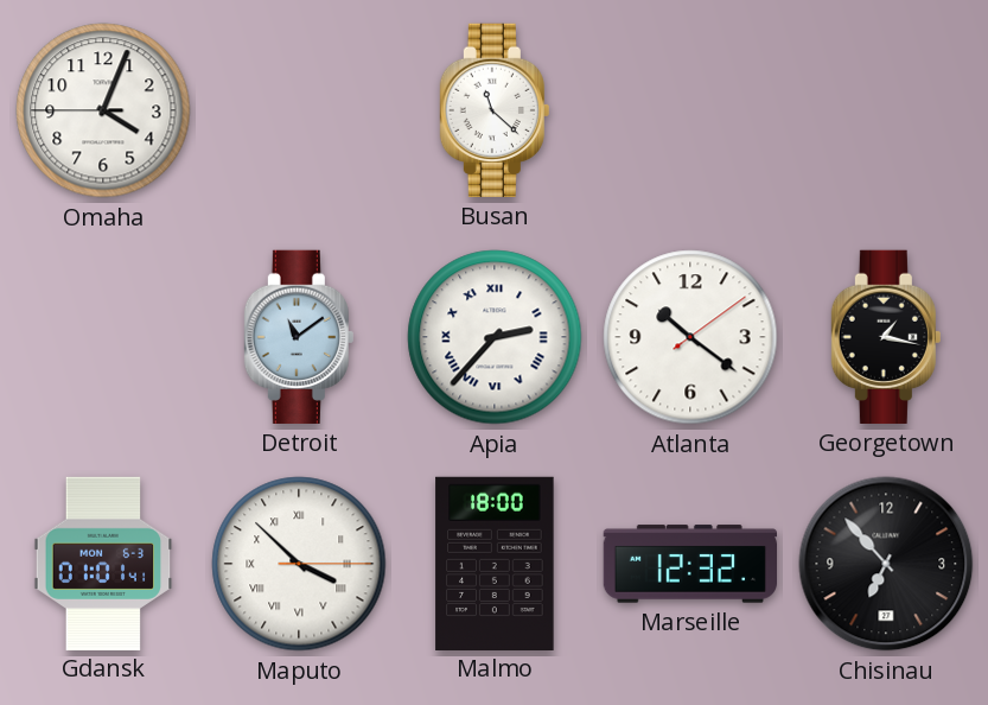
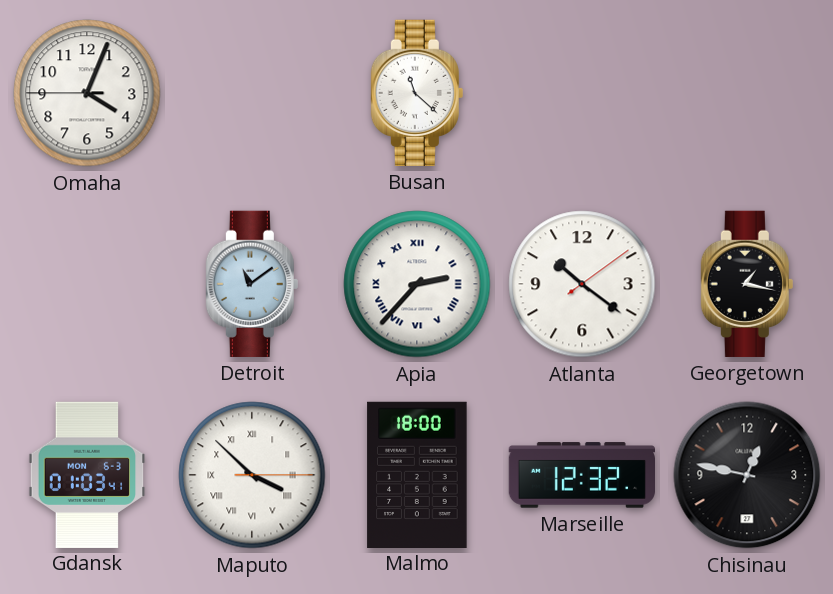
Gdansk: 01:01 -> 01:03 (87, 474)
Chisinau: 6:53 -> 12:47 (747, 475)
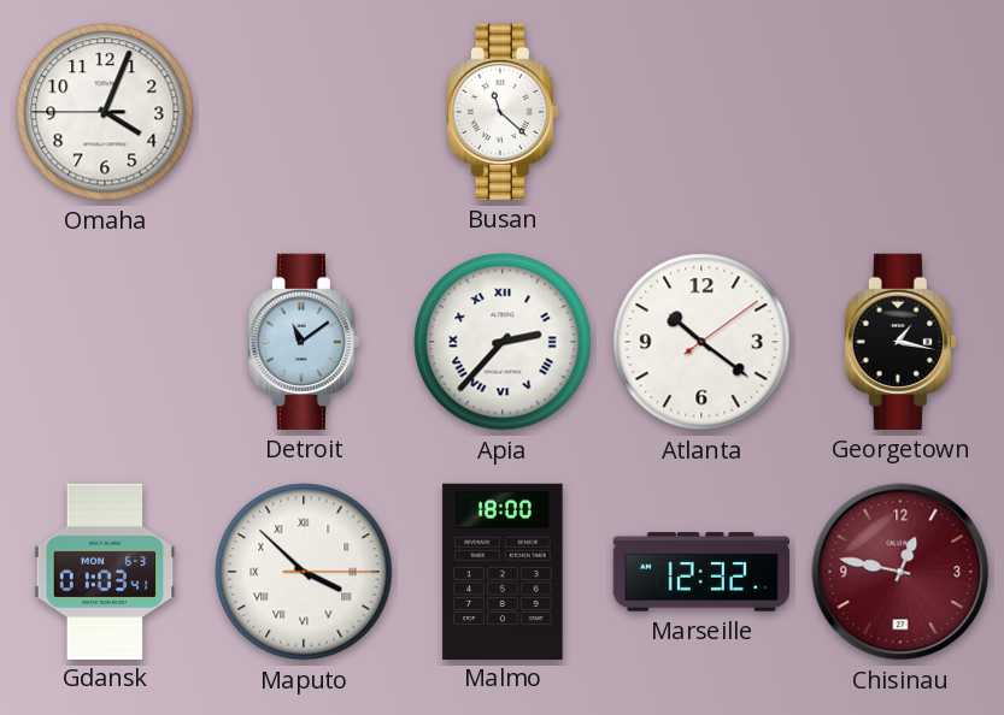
Chisinau dial: black -> burgundy (900, 572)
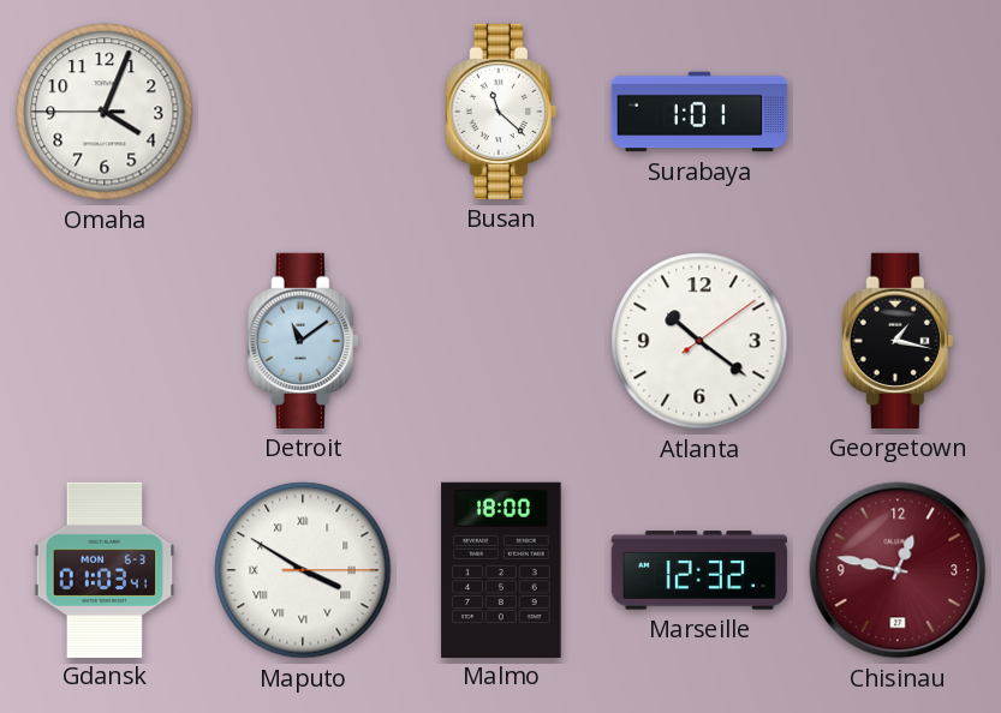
Surabaya: none -> 1:01 (699, 112)
Apia: 2:37 -> none (503, 342)
Maputo: 3:52 -> 3:50 (303, 570)
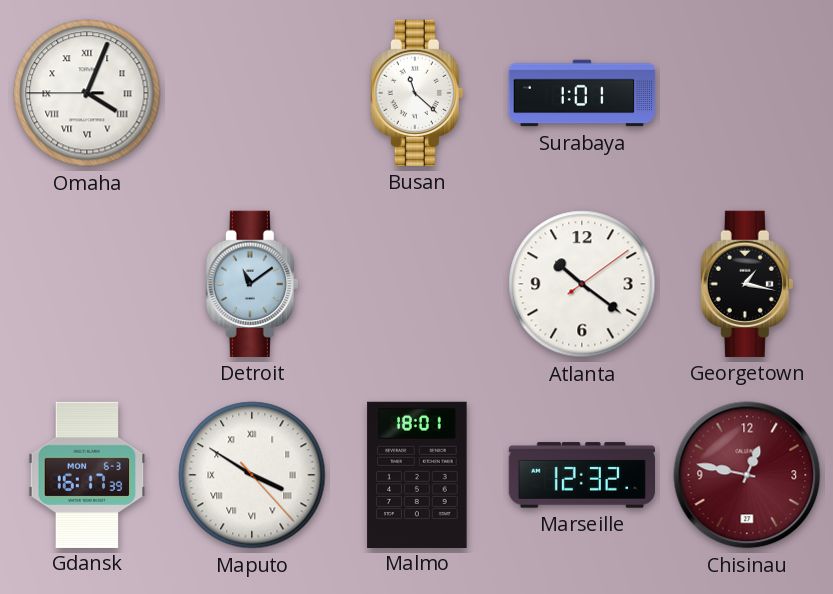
Omaha numerals: Arabic -> Roman (87, 93)
Gdansk: 01:03 -> 16:17 (87, 474)
Maputo: 3:50:15 -> 3:50:23 (252, 475)
Malmo: 18:00 -> 18:01 (417, 474)
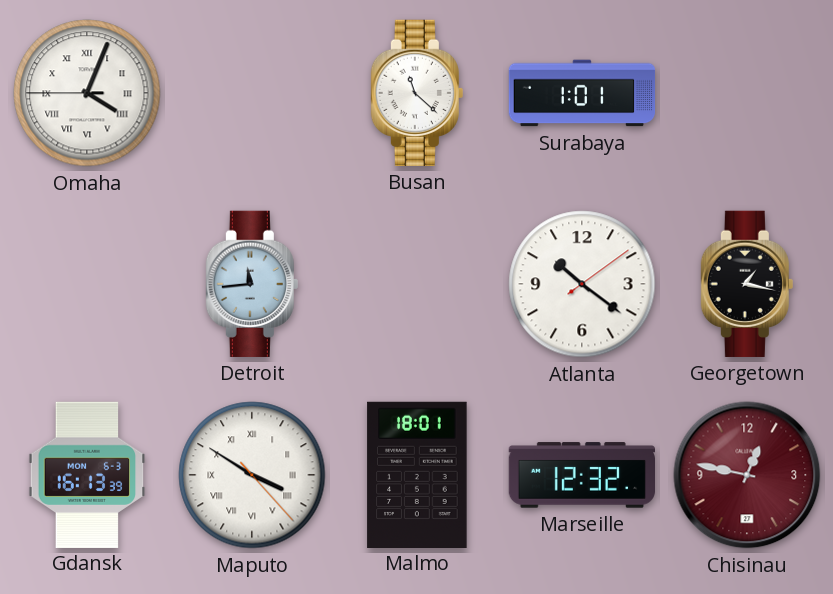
Detroit: 11:09 -> 11:44 (252, 284)
Gdansk: 16:17 -> 16:13 (87, 474)
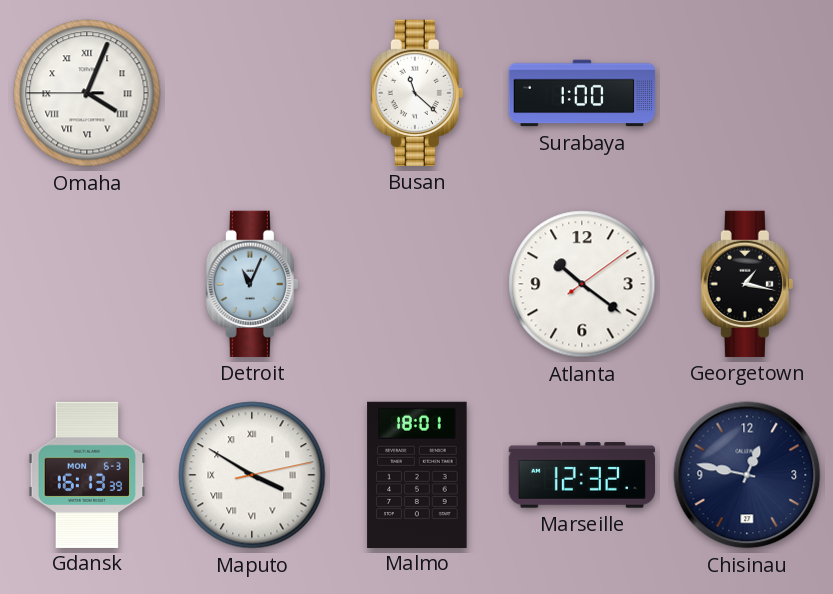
Surabaya: 1:01 -> 1:00 (582, 93)
Detroit: 11:44 -> 11:04 (252, 284)
Maputo: 3:50:23 -> 3:50:13 (252, 475)
Chisinau dial: burgundy -> navy (747, 475)
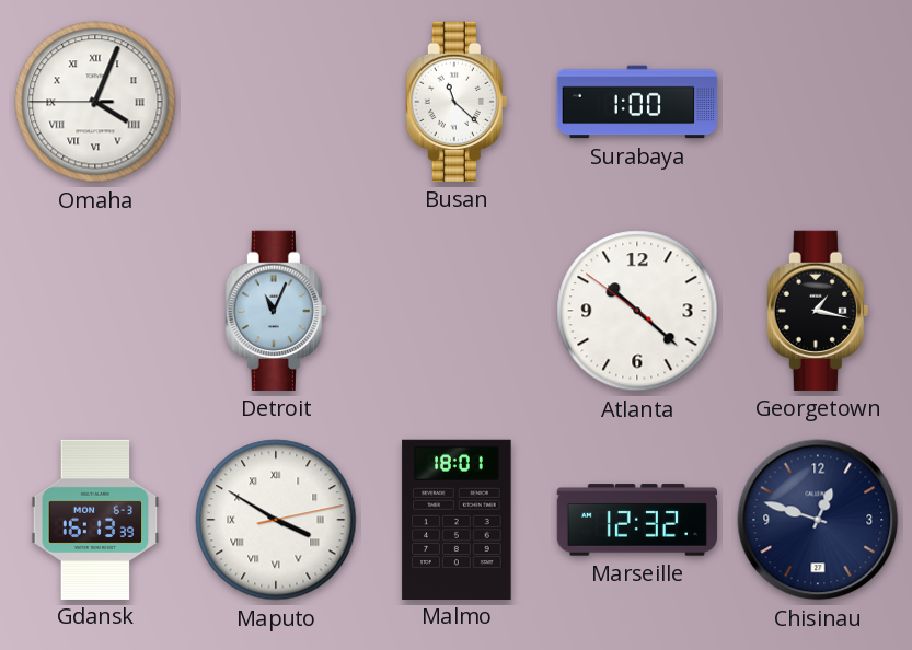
Atlanta: 10:21:09 -> 10:21:51 (637, 311)
Chisinau: 12:47 -> 12:48 (818, 520)
